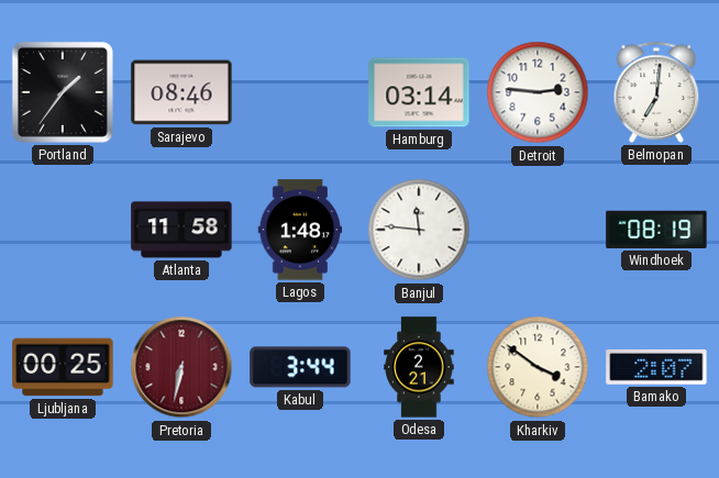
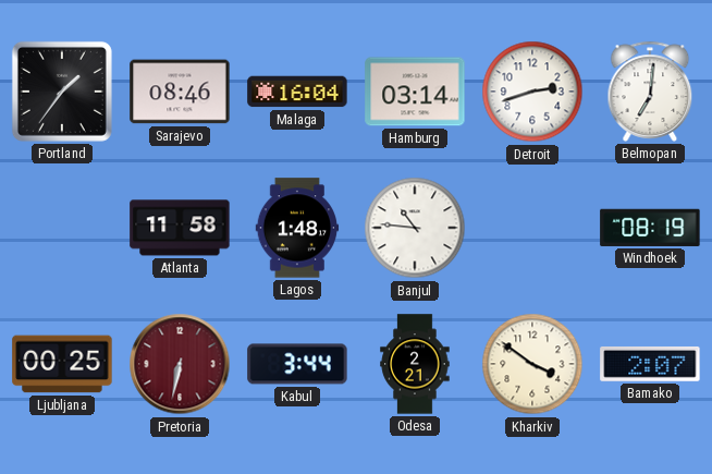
Malaga: none -> 16:04 (297, 92)
Detroit: 2:46 -> 2:42 (532, 92)
Banjul: 11:46 -> 10:46 (415, 228)
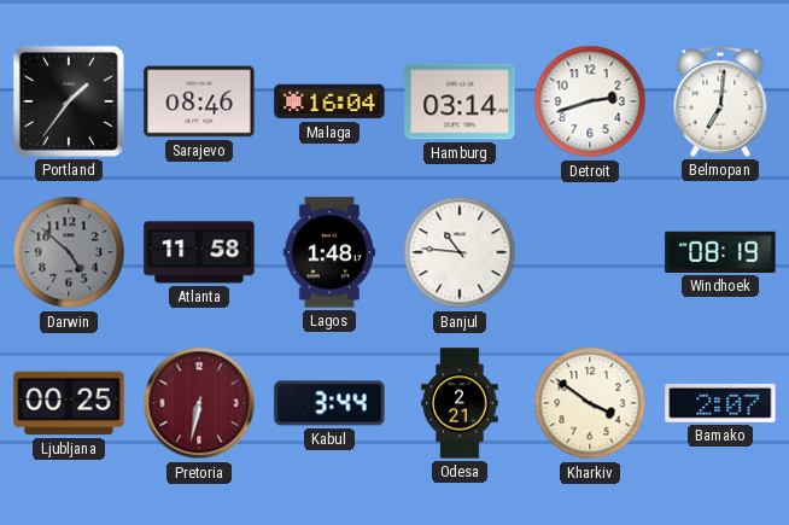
Darwin: none -> 4:52 (69, 252)
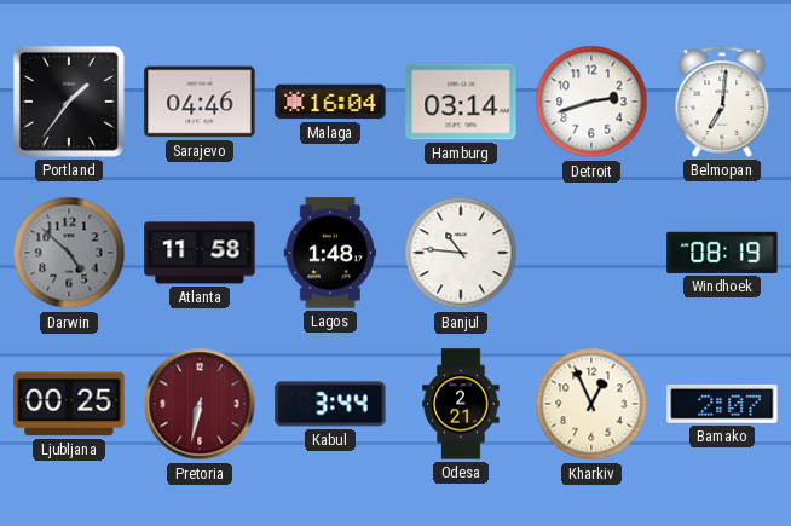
Sarajevo: 08:46 -> 04:46 (200, 102)
Kharkiv: 3:51 -> 12:56 (591, 404)
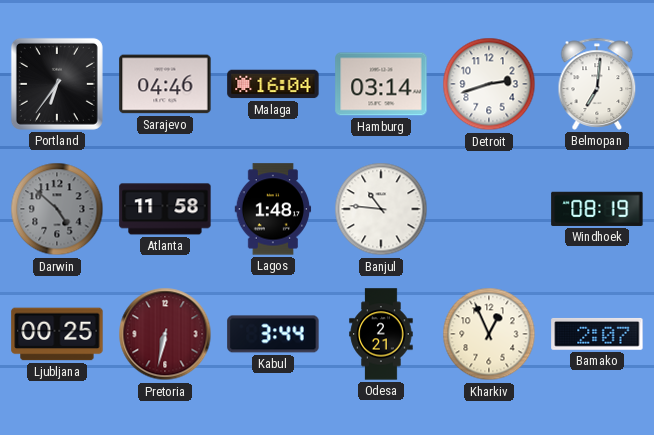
Portland: 1:36 -> 6:36 (57, 84)
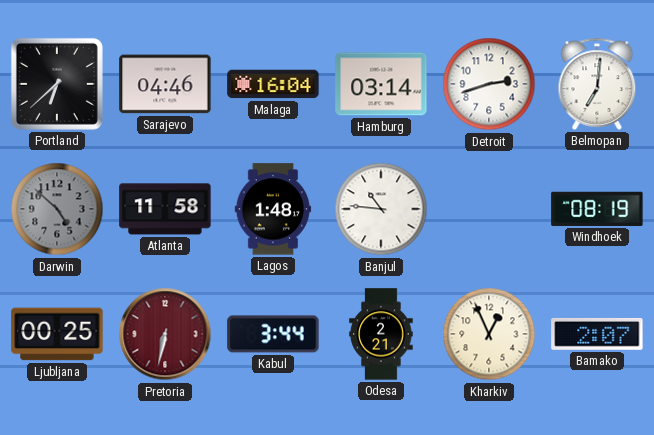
Portland: 6:36 -> 6:38 (57, 84)
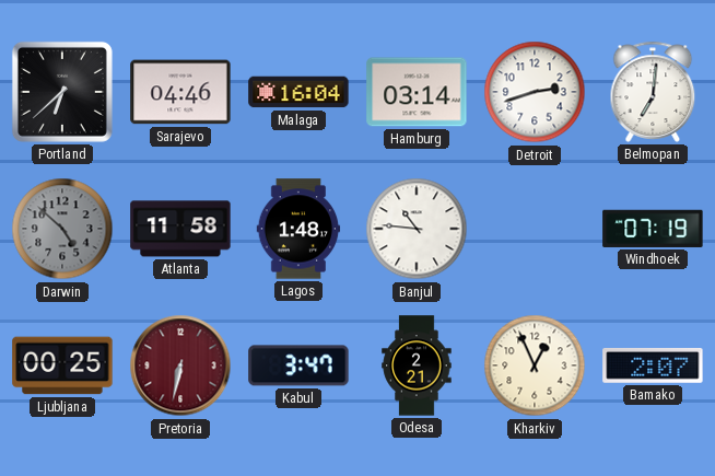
Windhoek: 08:19 -> 07:19 (653, 229)
Kabul: 3:44 -> 3:47 (298, 365)
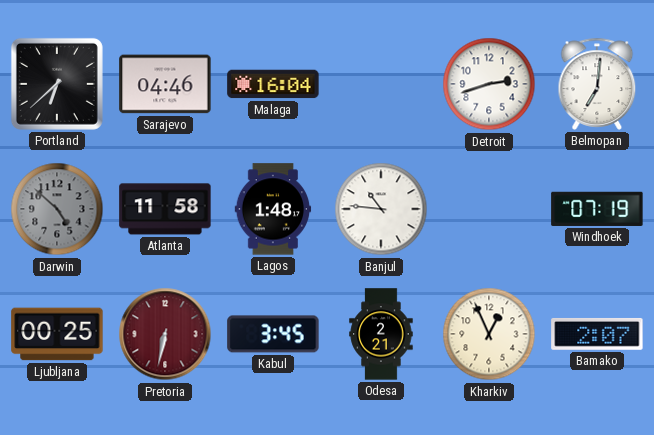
Hamburg: 03:14 -> none (417, 92)
Kabul: 3:47 -> 3:45 (273, 334)
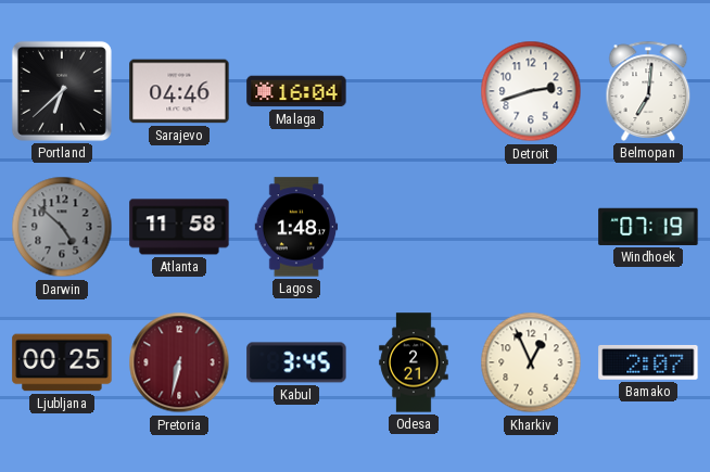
Banjul: 10:46 -> none (381, 209)
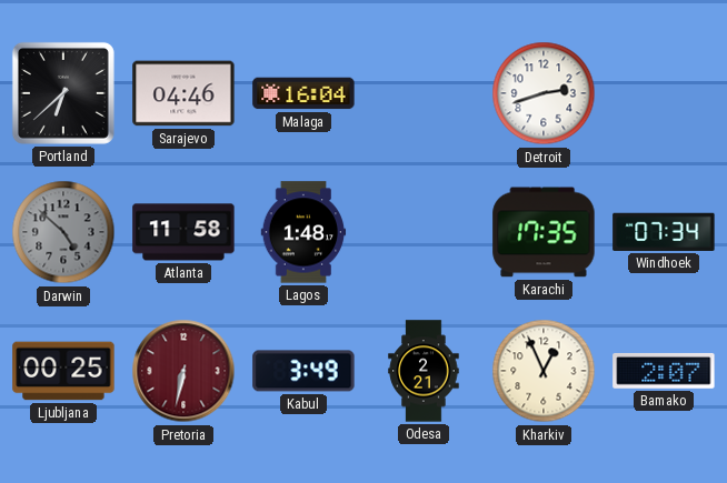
Belmopan: 7:01 -> none (648, 91)
Karachi: none -> 17:35 (544, 232)
Windhoek: 07:19 -> 07:34 (664, 232)
Kabul: 3:45 -> 3:49 (303, 371)
